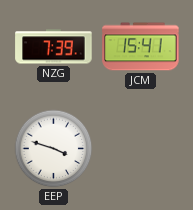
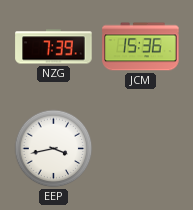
JCM: 15:41 -> 15:36 (141, 47)
EEP: 3:48 -> 3:43 (54, 149)
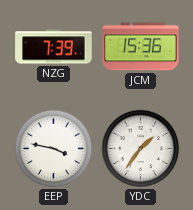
EEP: 3:43 -> 3:47 (54, 149)
YDC: none -> 1:36 (141, 149)
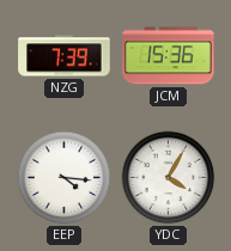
EEP: 3:47 -> 4:16 (65, 178)
YDC: 1:36 -> 4:05 (169, 178)
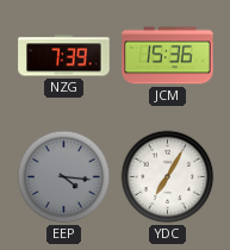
EEP dial: white -> grey (64, 177)
YDC: 4:05 -> 7:05 (168, 177)
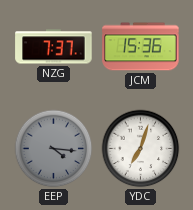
NZG: 7:39 -> 7:37 (54, 47)
YDC: 7:05 -> 7:03 (141, 149)
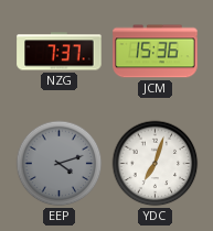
EEP: 4:16 -> 4:12 (60, 164)
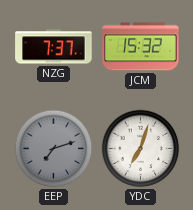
JCM: 15:36 -> 15:32 (141, 47)
EEP: 4:12 -> 7:12 (54, 149)
